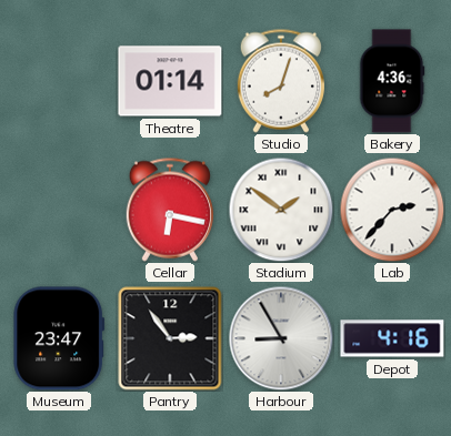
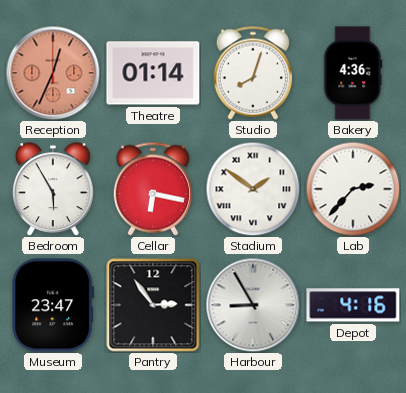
Reception: none -> 12:34 (53, 73)
Bedroom: none -> 5:55 (54, 189)
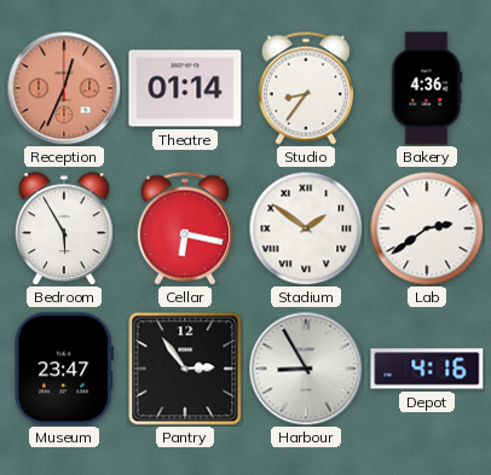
Studio: 8:03 -> 8:36 (305, 88)
Lab: 2:37 -> 2:39 (427, 228)
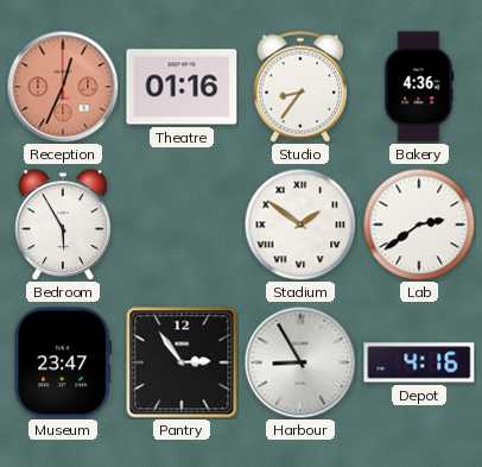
Theatre: 01:14 -> 01:16 (182, 87)
Cellar: 6:17 -> none (184, 228)
